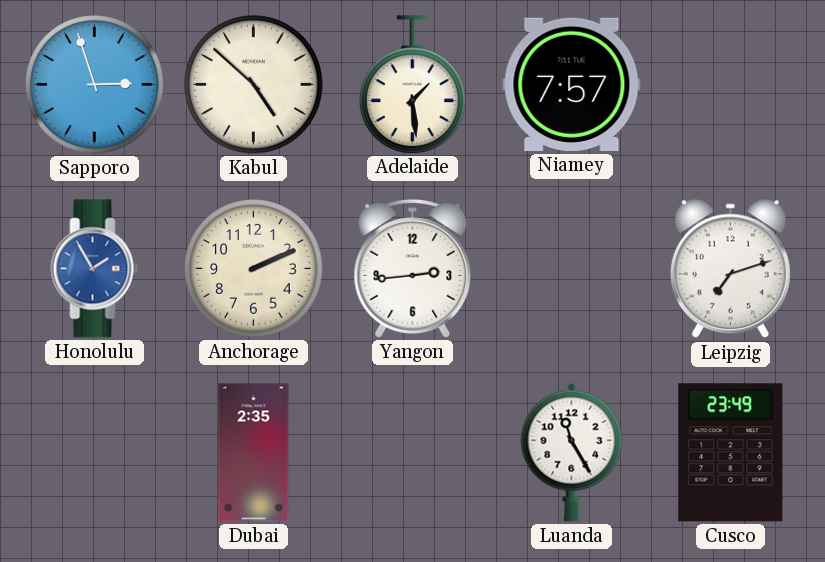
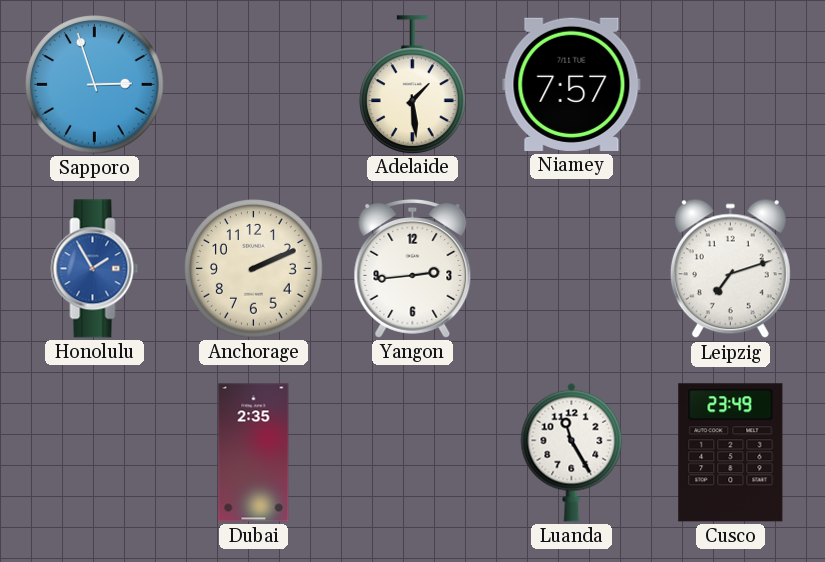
Kabul: 4:52 -> none (254, 85)
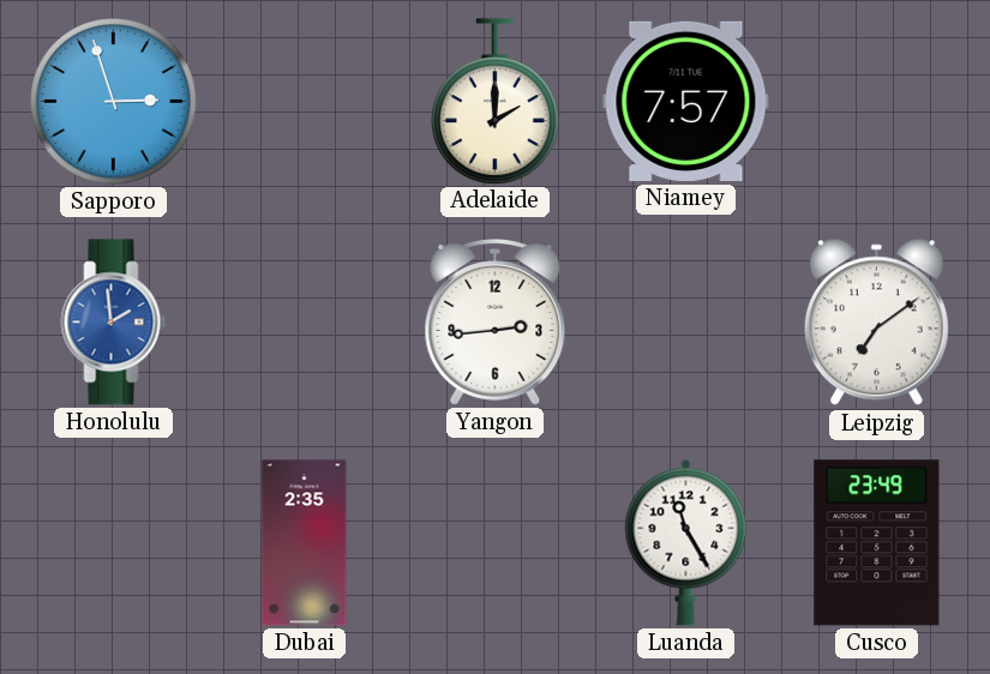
Adelaide: 1:29 -> 2:00 (496, 101)
Honolulu: 1:55 -> 1:59 (114, 323)
Anchorage: 2:11 -> none (254, 269)
Leipzig: 7:12 -> 7:09 (876, 323)
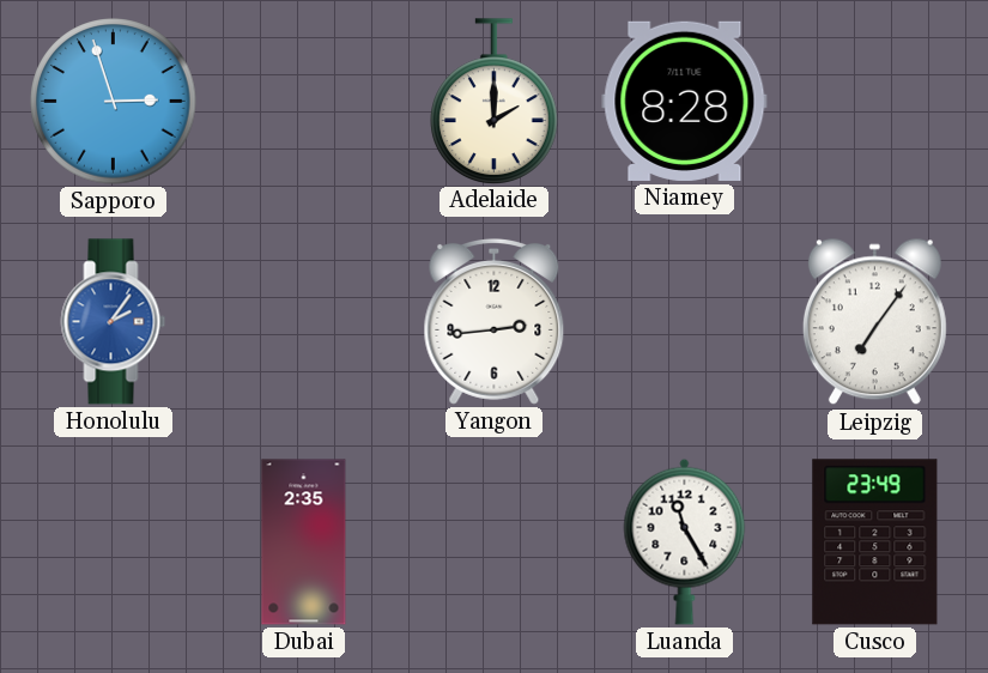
Niamey: 7:57 -> 8:28 (685, 101)
Honolulu: 1:59 -> 2:06 (114, 322)
Leipzig: 7:09 -> 7:06 (874, 322)
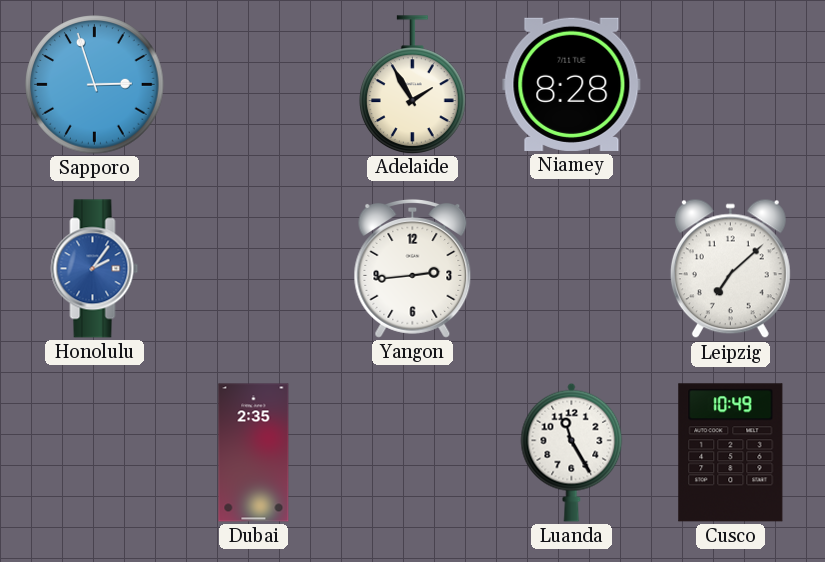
Adelaide: 2:00 -> 1:55 (413, 84)
Leipzig: 7:06 -> 7:08 (730, 269)
Cusco: 23:49 -> 10:49 (731, 453)
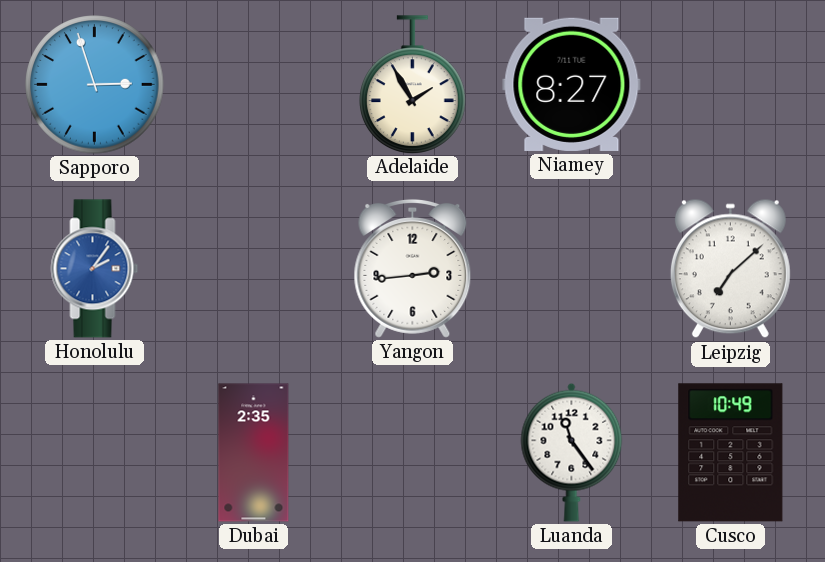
Niamey: 8:28 -> 8:27 (572, 84)
Luanda: 11:25 -> 11:24 (572, 452)
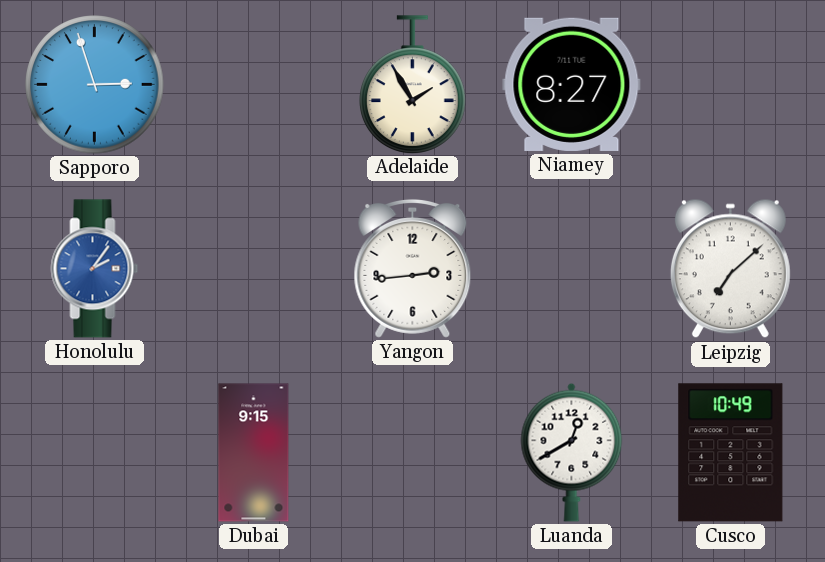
Dubai: 2:35 -> 9:15 (254, 453)
Luanda: 11:24 -> 12:40 (572, 452)
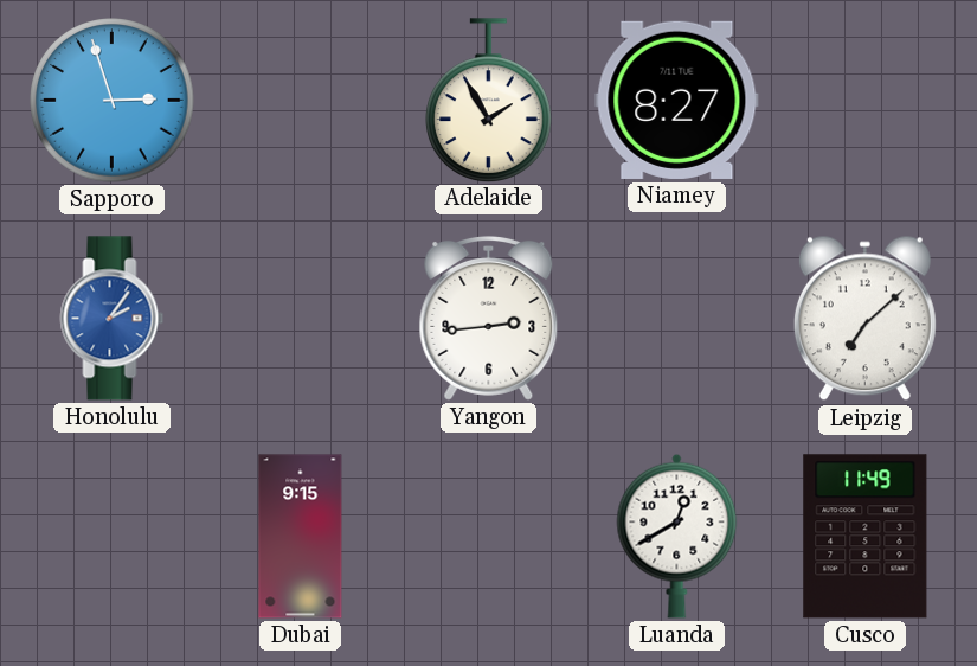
Cusco: 10:49 -> 11:49 (866, 537)
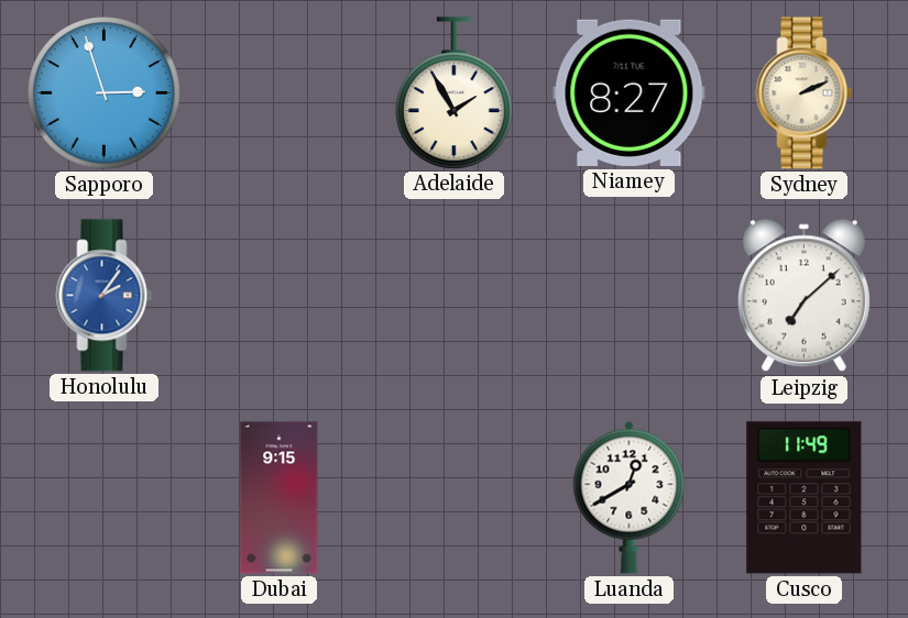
Sydney: none -> 2:11 (805, 93)
Yangon: 2:44 -> none (489, 318)
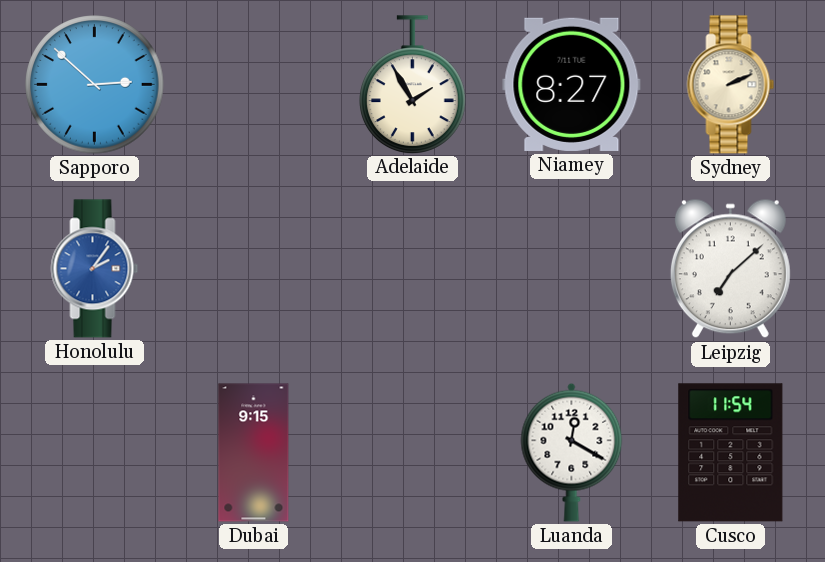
Sapporo: 2:57 -> 2:52 (95, 85)
Luanda: 12:40 -> 12:20 (572, 452)
Cusco: 11:49 -> 11:54 (731, 453)
